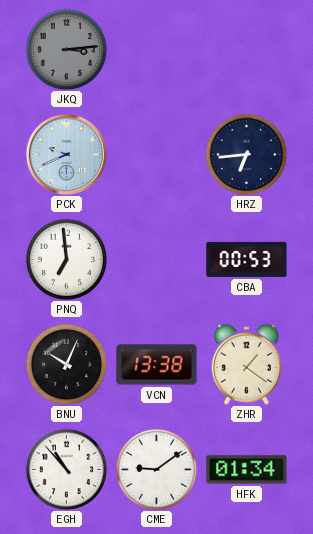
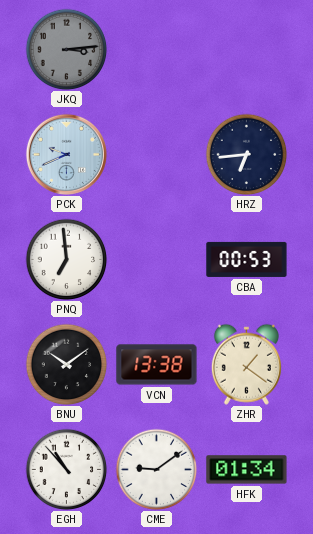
BNU: 10:04 -> 10:09 (66, 364)
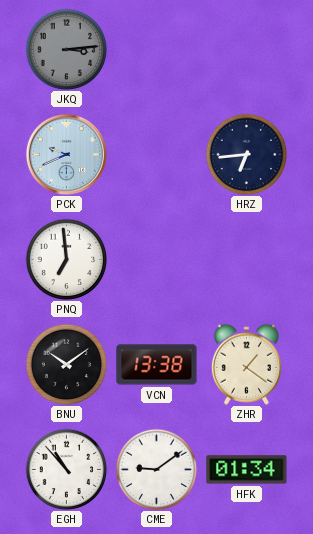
CBA: 00:53 -> none (247, 259)
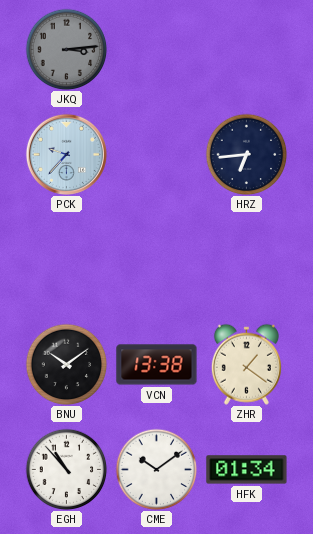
PCK: 9:41 -> 9:37 (66, 154)
PNQ: 6:59 -> none (66, 259)
CME: 9:09 -> 10:09 (156, 469)
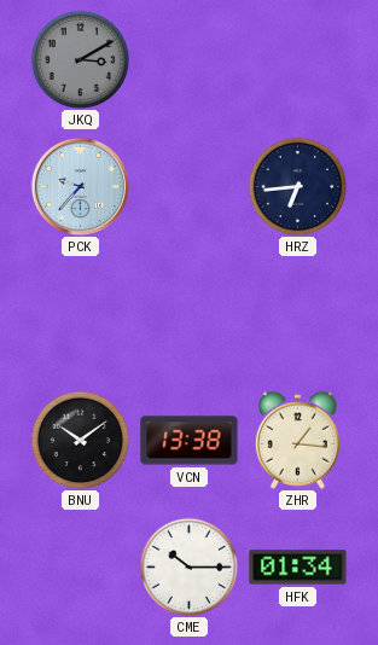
JKQ: 3:14 -> 3:10 (80, 59)
ZHR: 1:21 -> 1:16 (297, 440)
EGH: 10:53 -> none (66, 469)
CME: 10:09 -> 10:15 (188, 566)
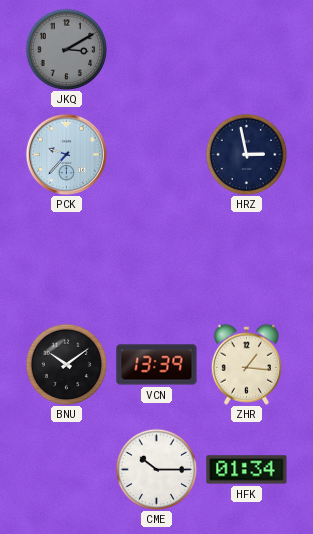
HRZ: 6:44 -> 2:58 (246, 154)
VCN: 13:38 -> 13:39 (157, 365)
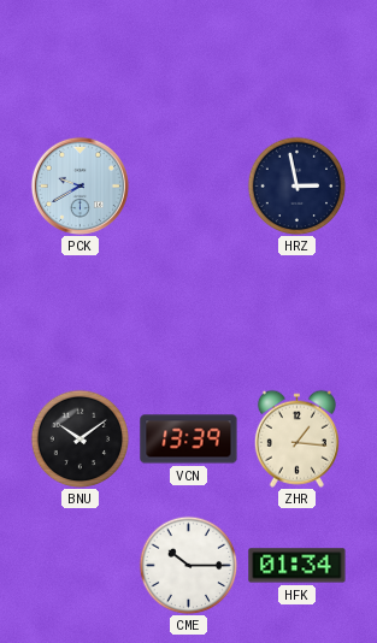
JKQ: 3:10 -> none (66, 49)
PCK: 9:37 -> 9:40 (79, 185)
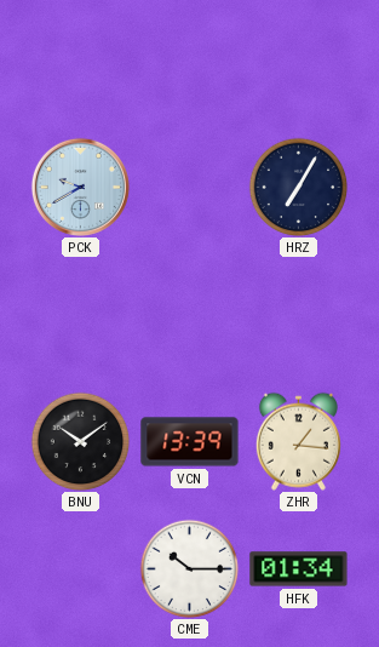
HRZ: 2:58 -> 7:05 (298, 187)
